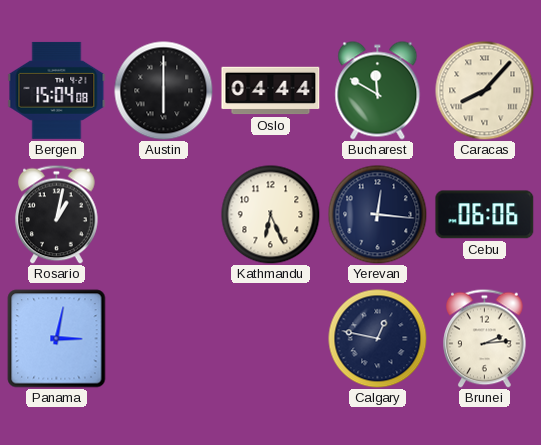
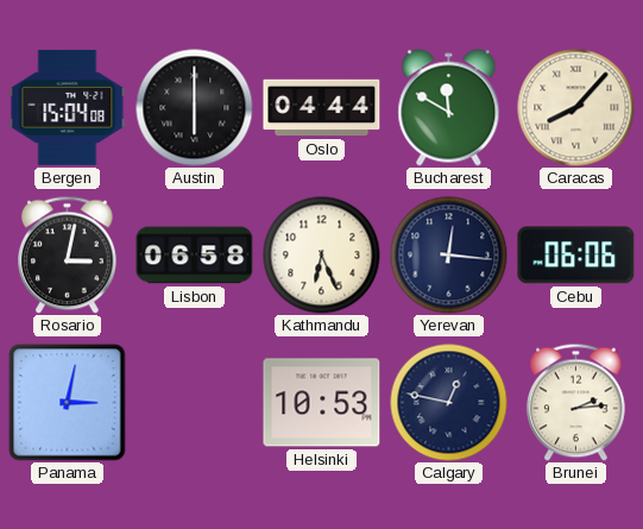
Rosario: 1:02 -> 3:02 (68, 254)
Lisbon: none -> 06:58 (195, 256)
Helsinki: none -> 10:53 (322, 403)
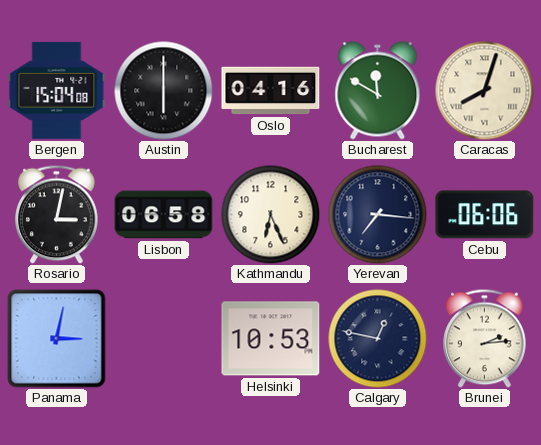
Oslo: 04:44 -> 04:16 (271, 91)
Caracas: 8:07 -> 8:03 (485, 91)
Yerevan: 12:16 -> 7:16 (378, 215)
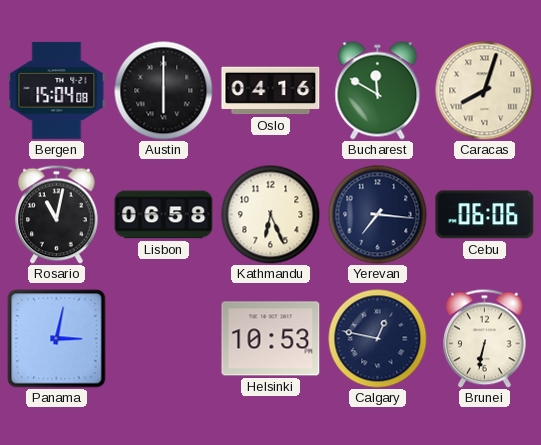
Rosario: 3:02 -> 11:02 (57, 214)
Brunei: 2:14 -> 6:32 (485, 338)
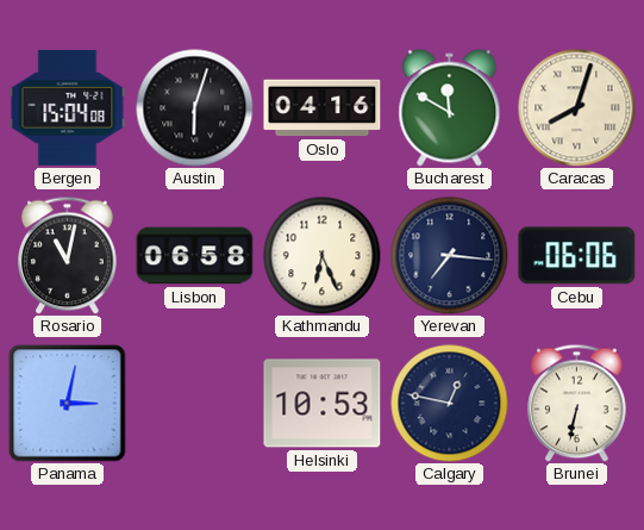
Austin: 6:00 -> 6:03 (195, 108)
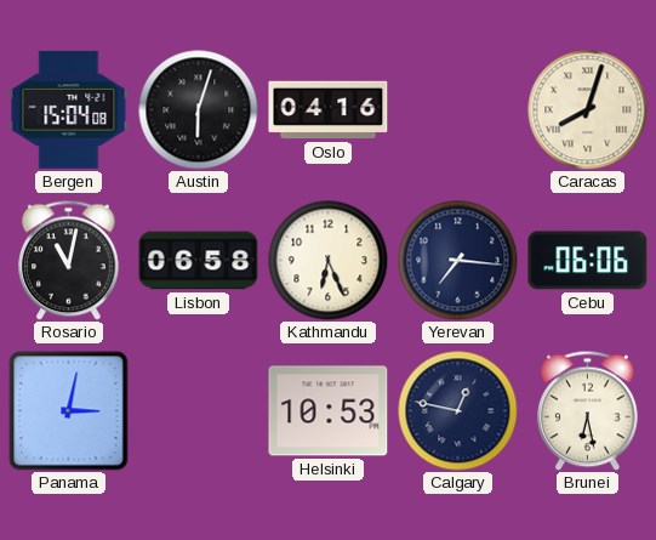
Bucharest: 11:50 -> none (450, 108)
Brunei: 6:32 -> 6:28 (588, 410)
